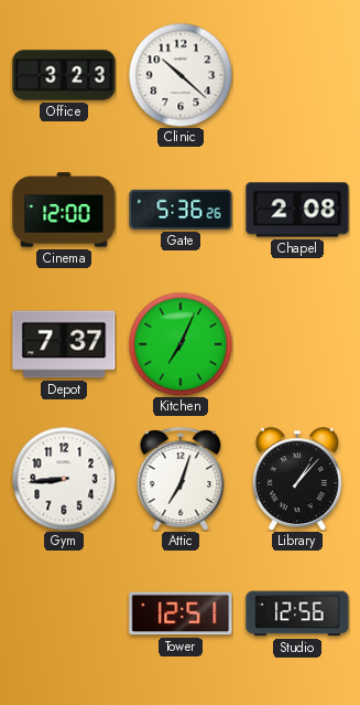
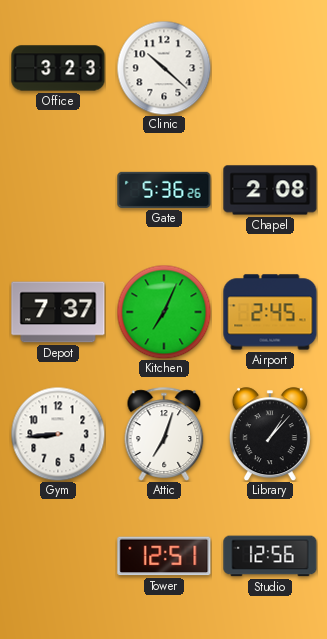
Cinema: 12:00 -> none (64, 210)
Airport: none -> 2:45 (270, 312)
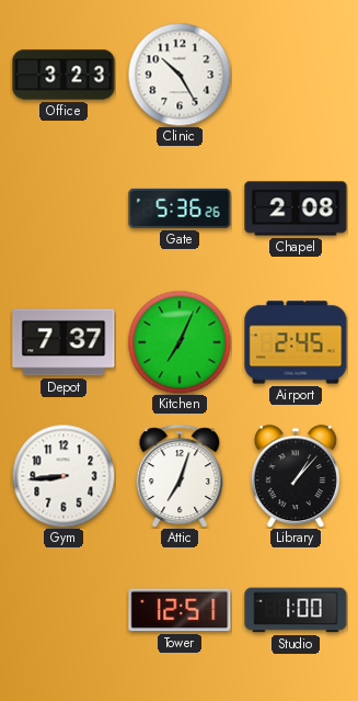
Clinic: 10:22 -> 10:25 (180, 75)
Studio: 12:56 -> 1:00 (296, 610)
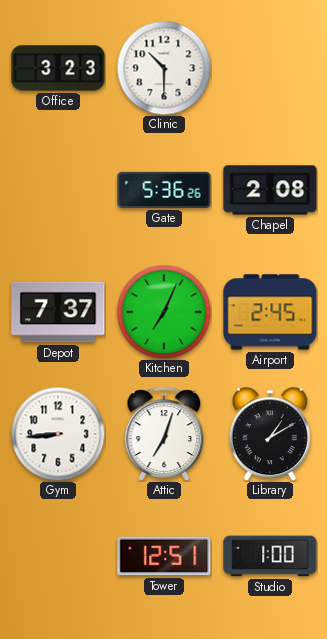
Clinic: 10:25 -> 10:30 (164, 68)
Library: 1:07 -> 1:10 (270, 434)
